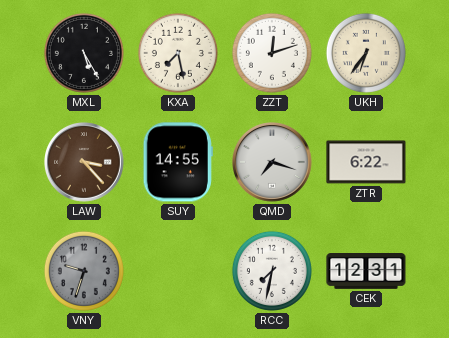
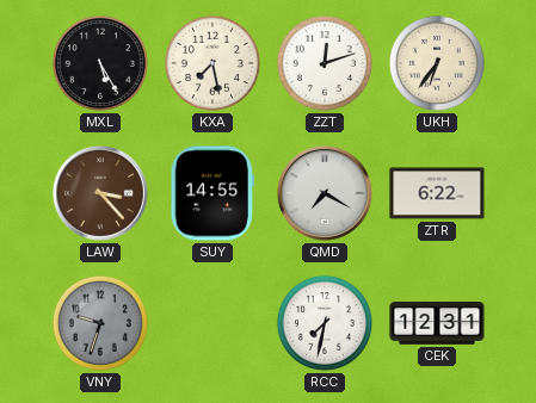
QMD: 7:18 -> 7:20 (326, 194)
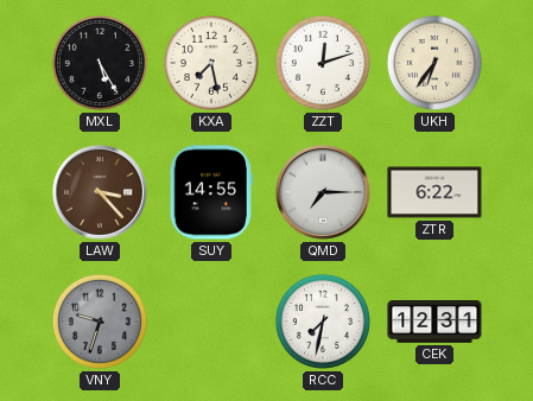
QMD: 7:20 -> 7:15 (324, 193)
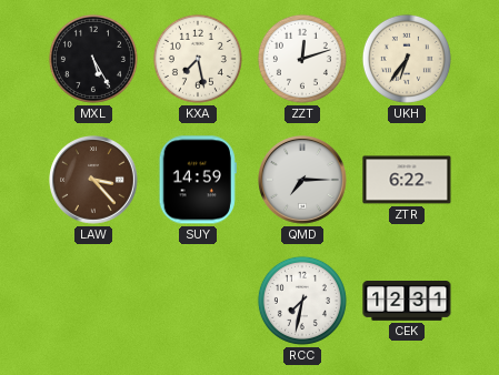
SUY: 14:55 -> 14:59 (198, 180)
VNY: 9:33 -> none (100, 322)
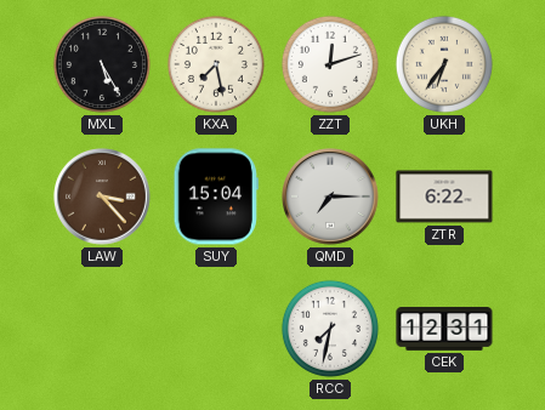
SUY: 14:59 -> 15:04 (216, 197)
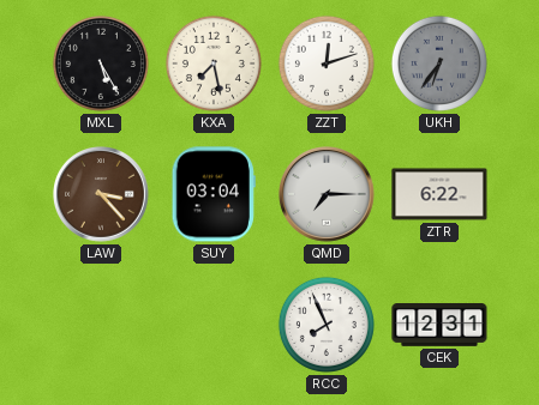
UKH dial: cream -> grey (439, 64)
SUY: 15:04 -> 03:04 (214, 194)
RCC: 7:32 -> 7:56 (327, 325)
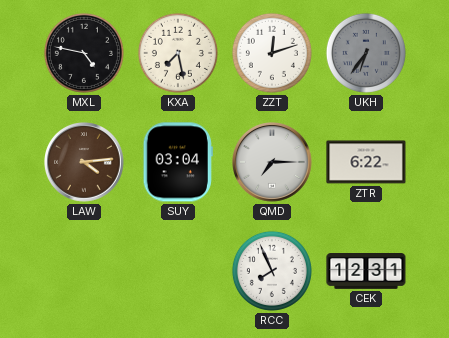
MXL: 5:25 -> 4:47 (84, 53)
LAW: 3:23 -> 4:14 (85, 163)
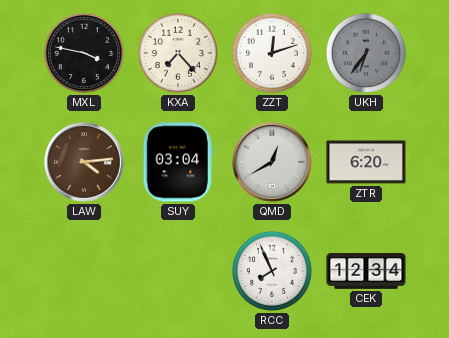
MXL: 4:47 -> 3:47 (84, 53)
KXA: 7:28 -> 7:23 (178, 53)
QMD: 7:15 -> 12:40 (273, 163)
ZTR: 6:22 -> 6:20 (366, 162)
CEK: 12:31 -> 12:34 (366, 272)
